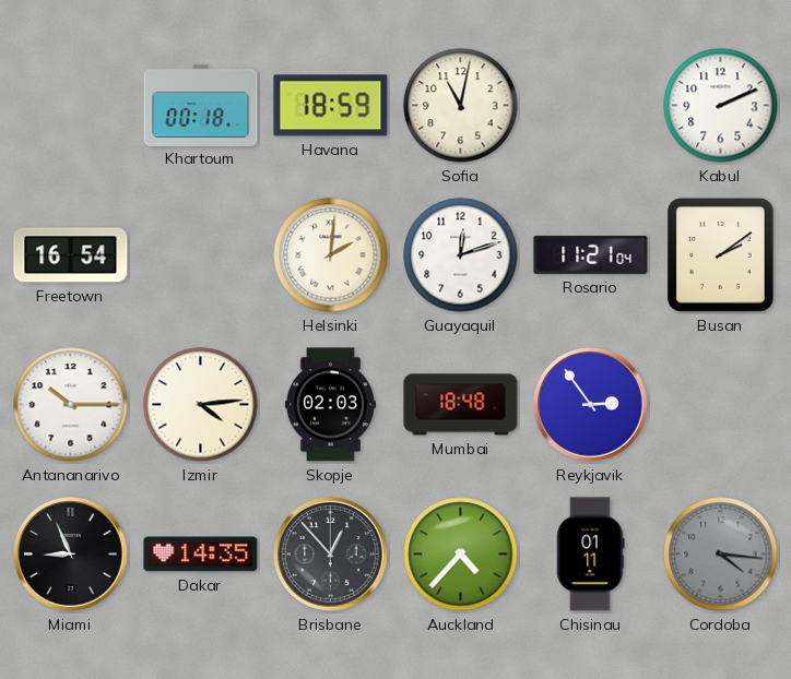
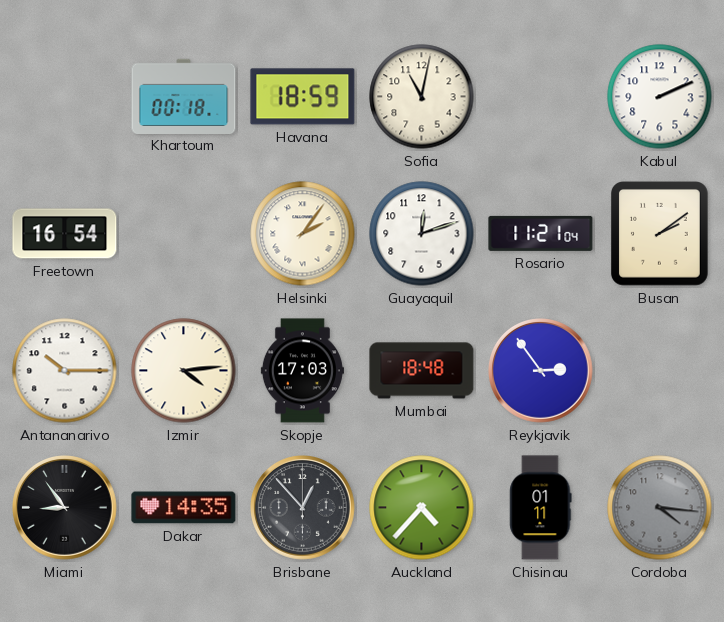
Helsinki: 2:01 -> 2:06 (303, 234)
Skopje: 02:03 -> 17:03 (302, 371)
Miami: 8:56 -> 8:54 (65, 508)
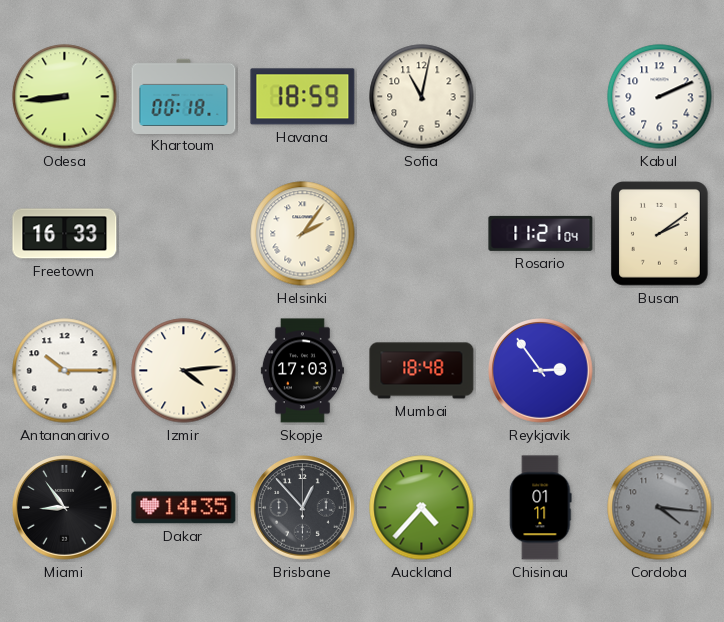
Odesa: none -> 8:44 (65, 97)
Freetown: 16:54 -> 16:33 (65, 234)
Guayaquil: 12:12 -> none (422, 234)
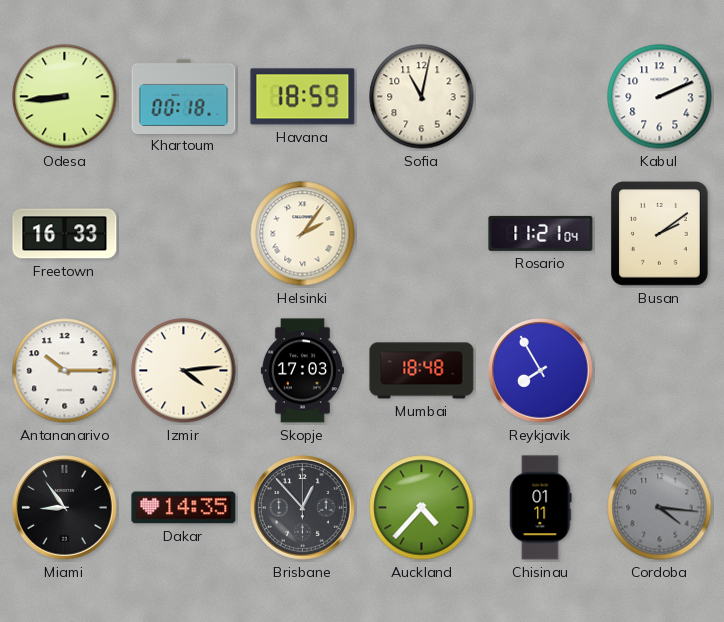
Reykjavik: 2:54 -> 7:55 (541, 371)
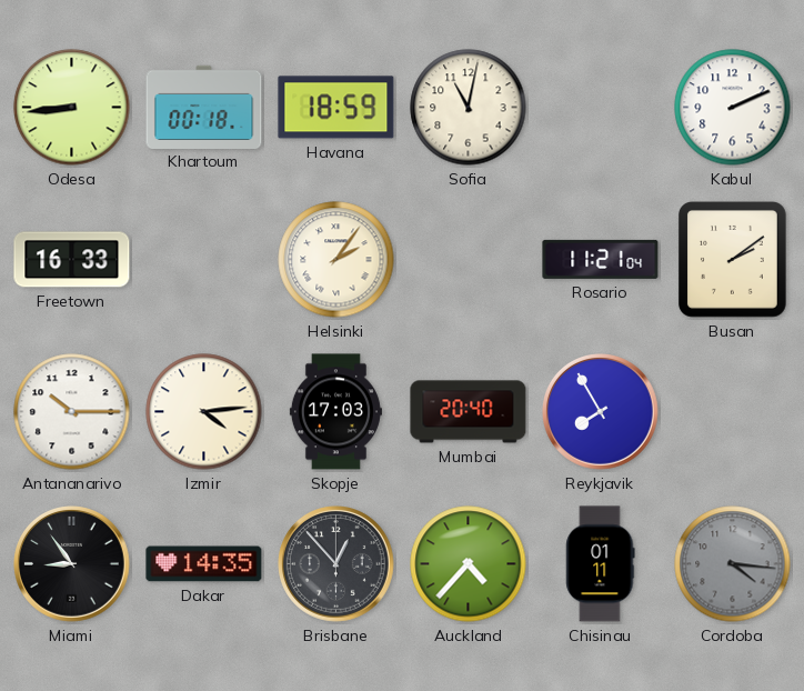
Mumbai: 18:48 -> 20:40 (469, 412)
